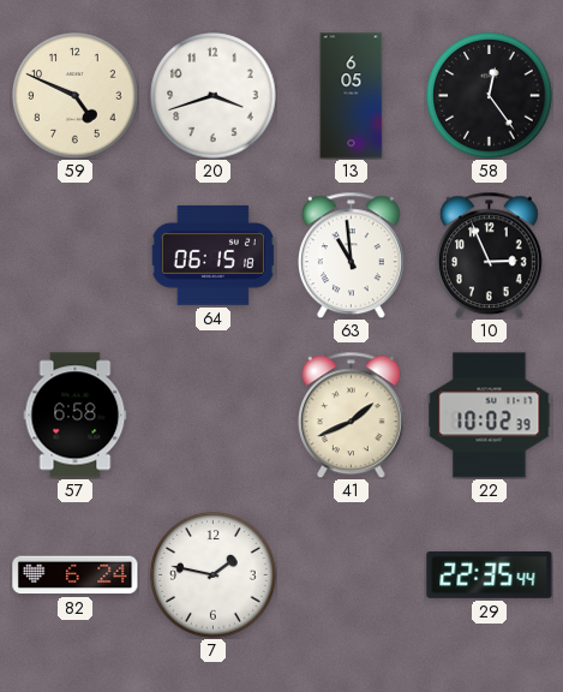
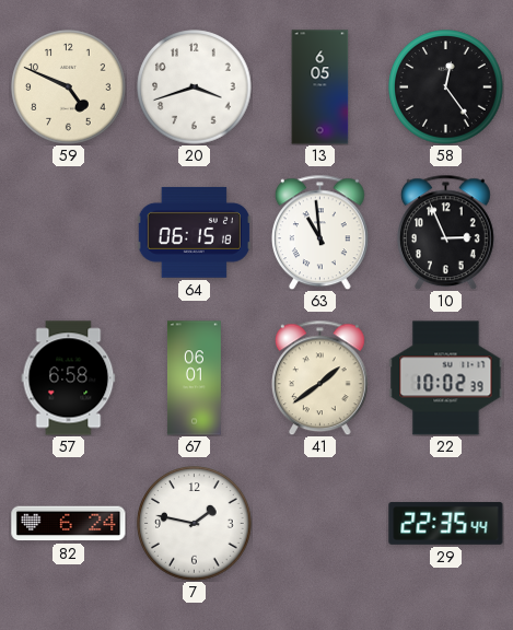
67: none -> 06:01 (194, 378)
41: 1:41 -> 1:39 (319, 377)
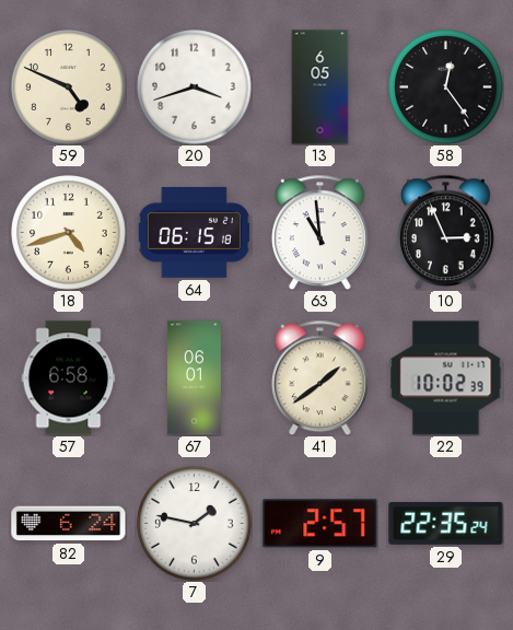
18: none -> 4:42 (69, 233)
9: none -> 2:57 (320, 524)
29: 22:35:44 -> 22:35:24 (446, 523)
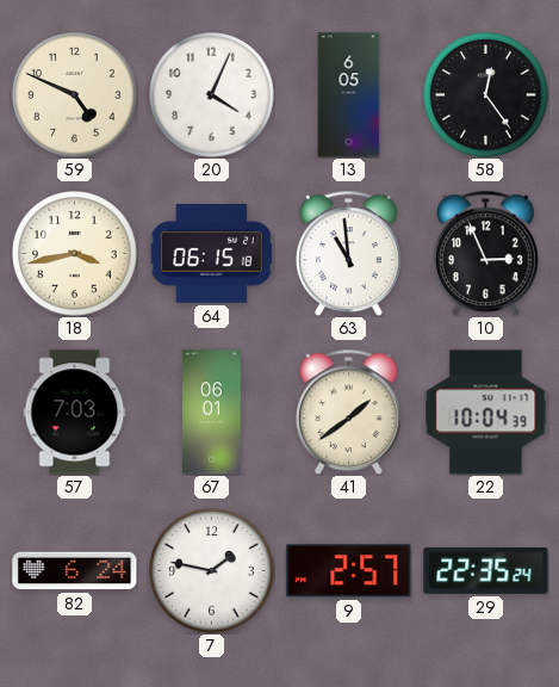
20: 3:42 -> 4:04 (212, 95)
18: 4:42 -> 3:43 (75, 254)
57: 6:58 -> 7:03 (75, 413)
22: 10:02 -> 10:04 (486, 413)
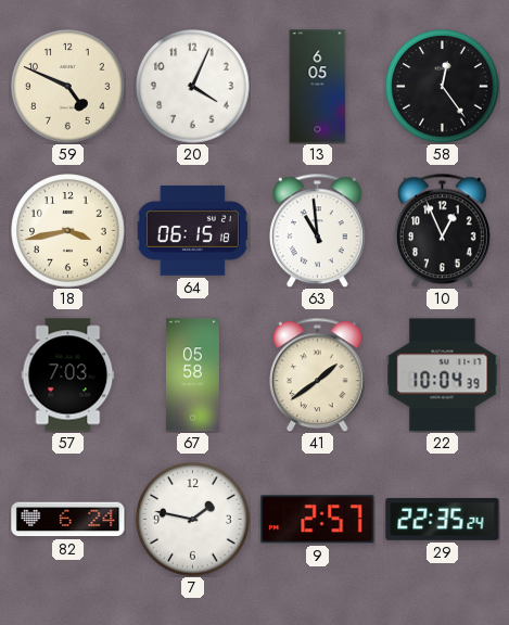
10: 2:56 -> 12:56 (442, 230)
67: 06:01 -> 05:58 (192, 375)
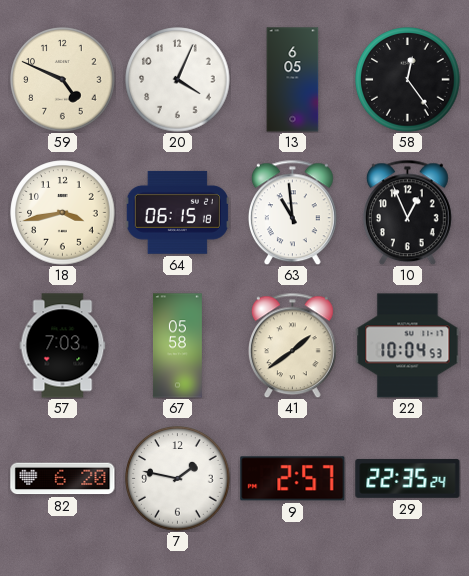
22: 10:04:39 -> 10:04:53 (408, 346)
82: 6:24 -> 6:20 (63, 479)
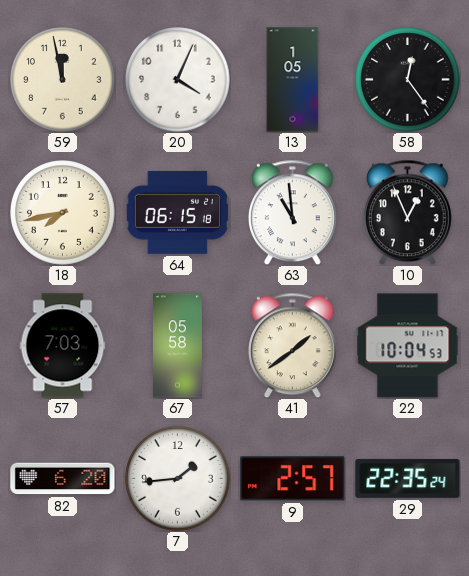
59: 4:49 -> 11:58 (63, 80)
13: 6:05 -> 1:05 (293, 80)
18: 3:43 -> 7:43 (63, 213)
7: 1:47 -> 1:44 (178, 479)
